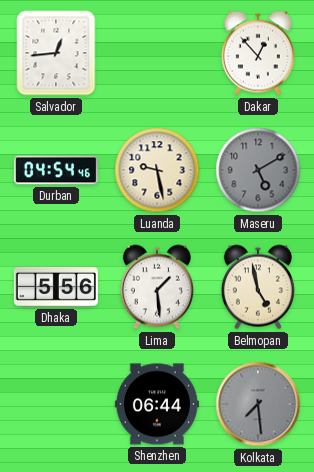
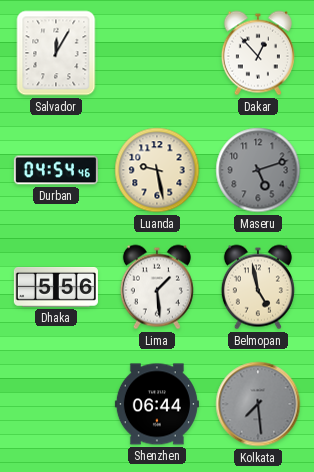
Salvador: 12:44 -> 12:05 (56, 53)
Maseru: 5:10 -> 5:12 (258, 170)
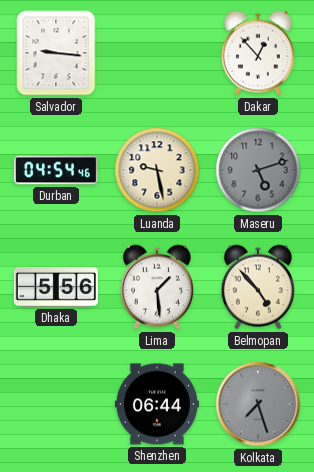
Salvador: 12:05 -> 9:16 (56, 53)
Belmopan: 4:58 -> 4:53 (258, 287)
Kolkata: 7:29 -> 7:27 (258, 404)
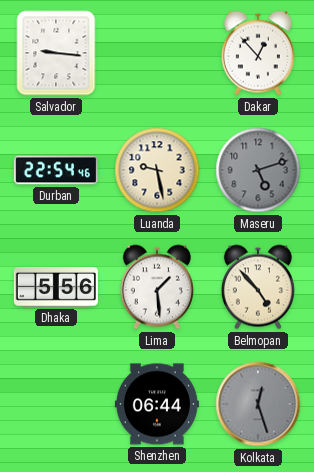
Durban: 04:54 -> 22:54 (56, 170)
Kolkata: 7:27 -> 12:27 (258, 404)
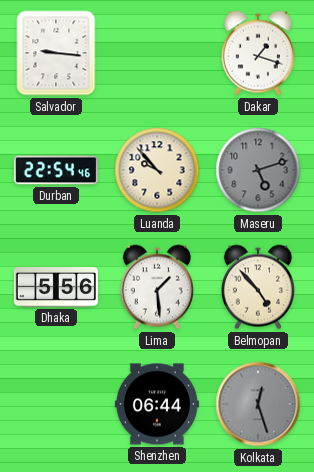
Dakar: 12:53 -> 1:18 (258, 53)
Luanda: 9:28 -> 9:53 (157, 170)
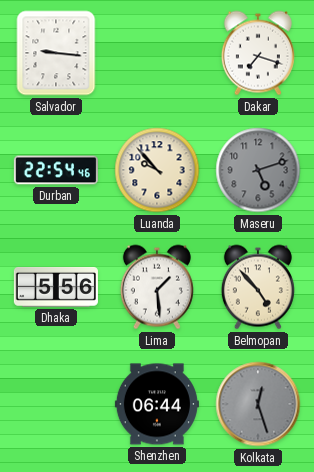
Dakar: 1:18 -> 7:18 (258, 53)
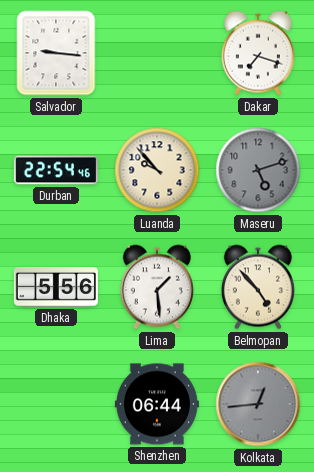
Kolkata: 12:27 -> 12:44 (258, 404)
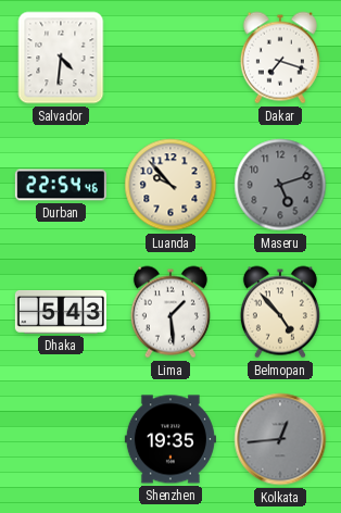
Salvador: 9:16 -> 4:31 (61, 58)
Dhaka: 5:56 -> 5:43 (61, 312)
Shenzhen: 06:44 -> 19:35 (171, 439)
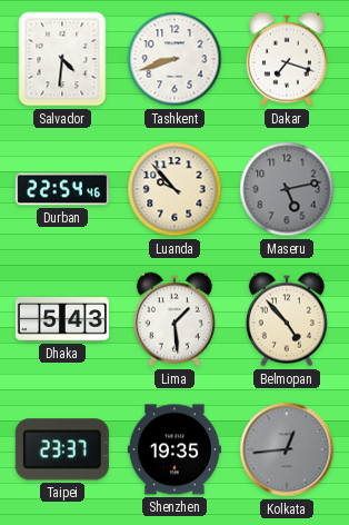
Tashkent: none -> 8:42 (174, 59)
Maseru: 5:12 -> 5:13 (287, 189)
Taipei: none -> 23:37 (62, 449)
